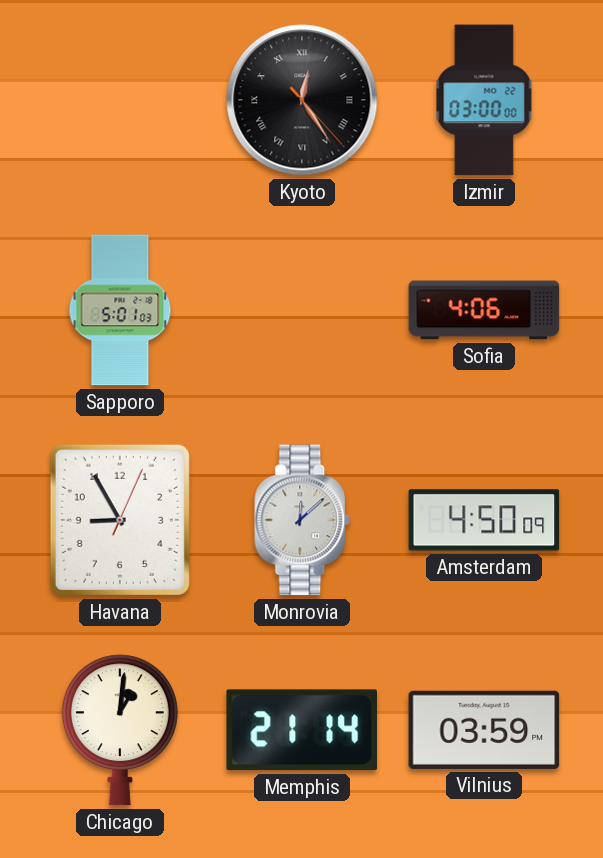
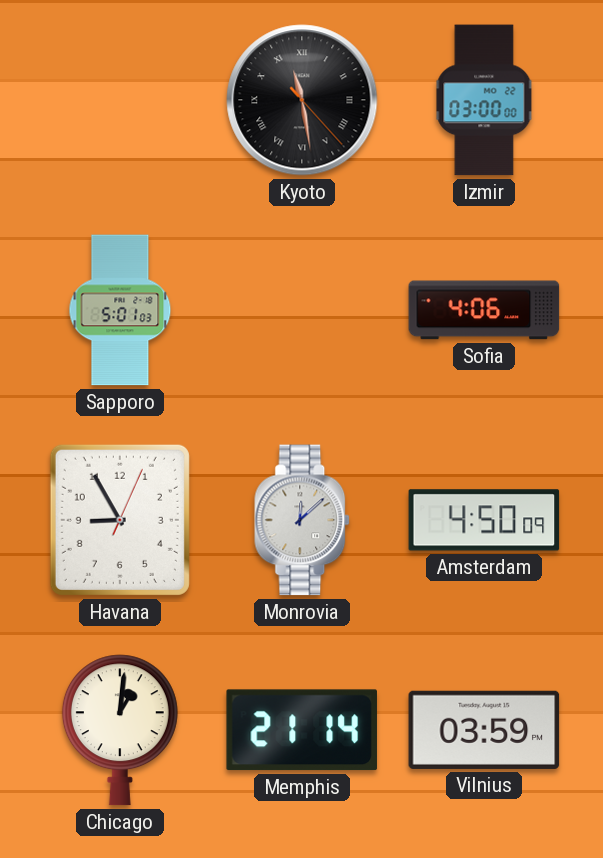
Kyoto: 12:24 -> 11:28 (302, 100)
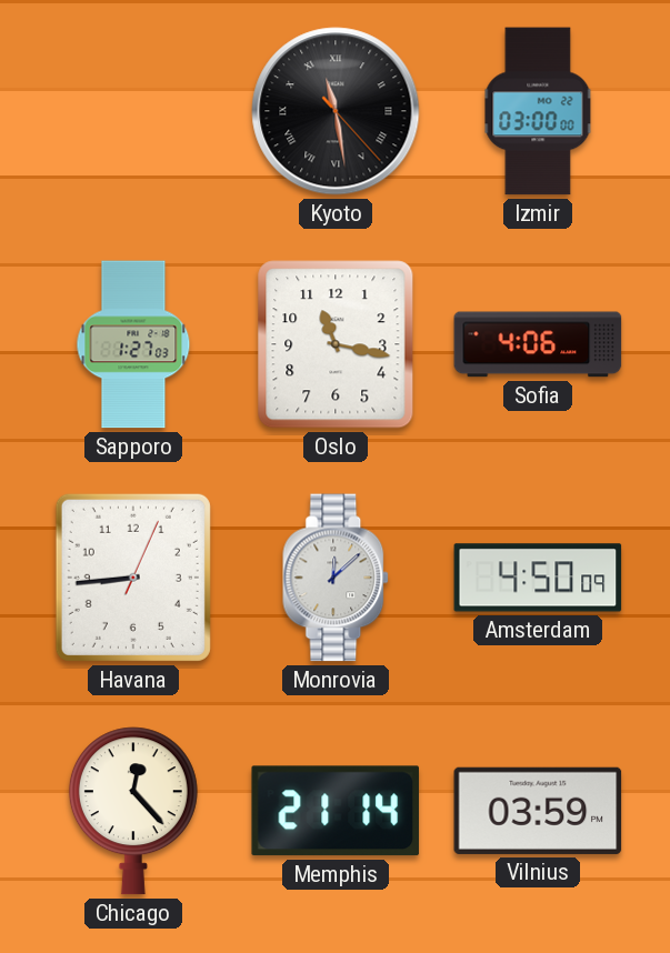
Sapporo: 5:01 -> 1:27 (133, 344)
Oslo: none -> 11:17 (336, 344)
Havana: 8:55 -> 8:44 (133, 578)
Chicago: 1:01 -> 12:23 (133, 811)
